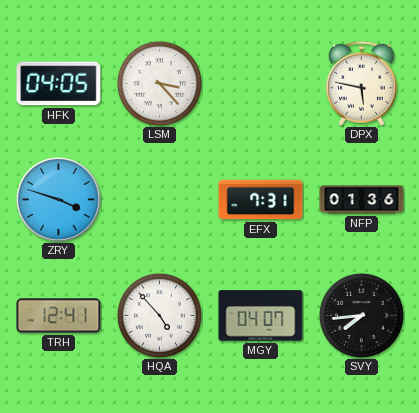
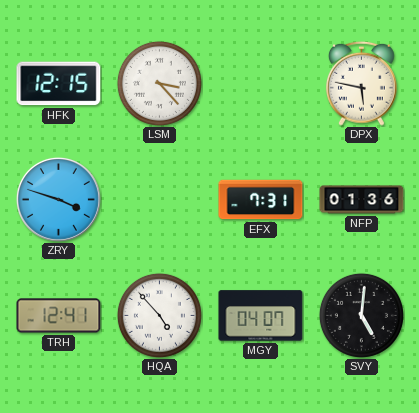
HFK: 04:05 -> 12:15 (59, 84)
SVY: 7:44 -> 5:01 (361, 315)
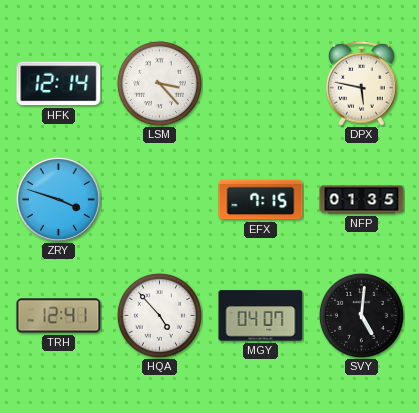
HFK: 12:15 -> 12:14 (59, 84)
EFX: 7:31 -> 7:15 (261, 200)
NFP: 01:36 -> 01:35 (362, 200)
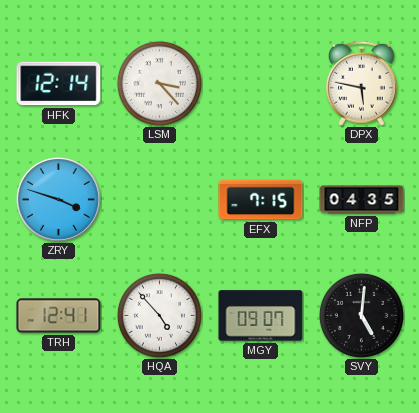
NFP: 01:35 -> 04:35 (362, 200)
MGY: 04:07 -> 09:07 (261, 316)
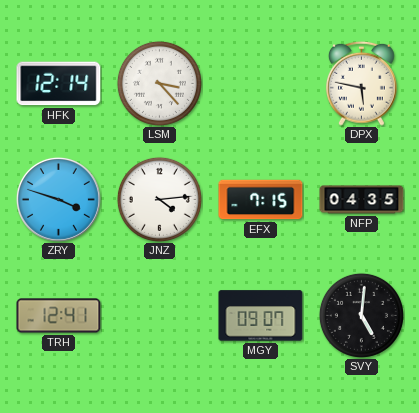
JNZ: none -> 4:14 (159, 199)
HQA: 4:53 -> none (159, 315)
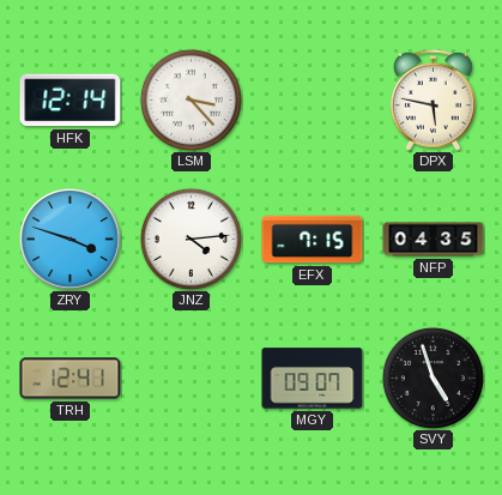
SVY: 5:01 -> 4:57 (433, 378)
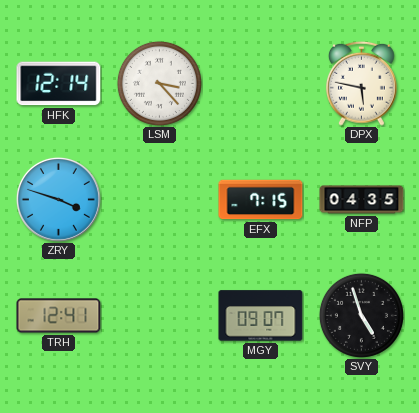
JNZ: 4:14 -> none (190, 239)
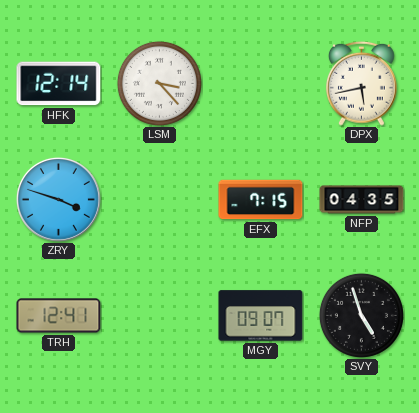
DPX: 5:47 -> 5:43 (361, 83)
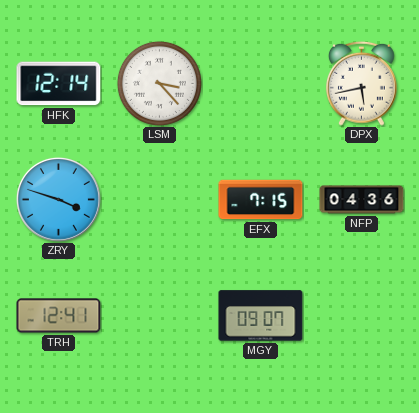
NFP: 04:35 -> 04:36 (362, 200)
SVY: 4:57 -> none (361, 315)
